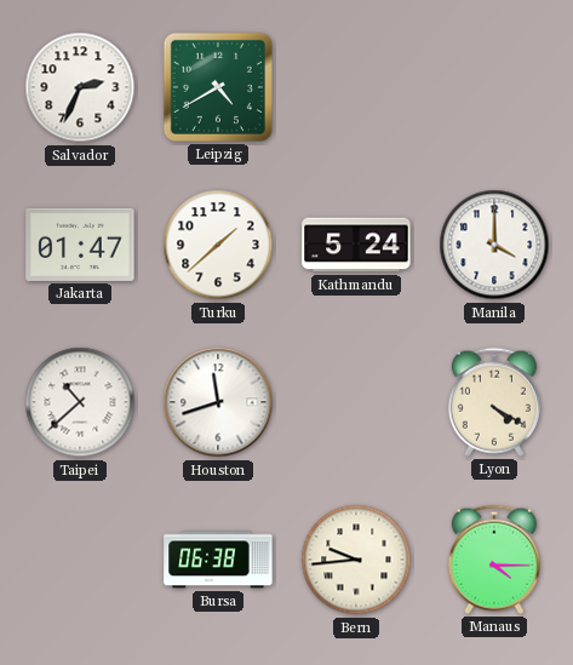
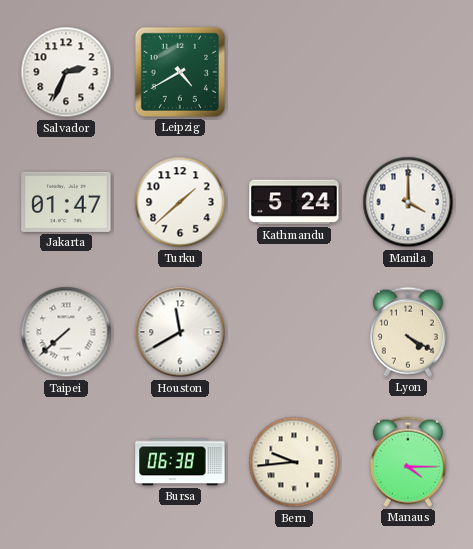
Taipei: 10:38 -> 7:38 (66, 332)
Houston: 11:42 -> 11:40 (180, 332)
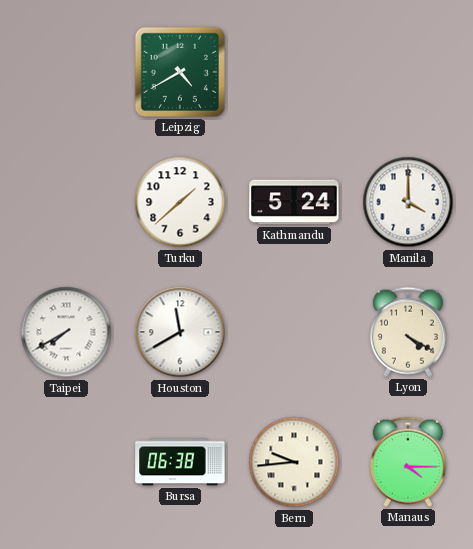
Salvador: 2:34 -> none (66, 72)
Jakarta: 01:47 -> none (66, 202)
Taipei: 7:38 -> 7:40 (66, 332)
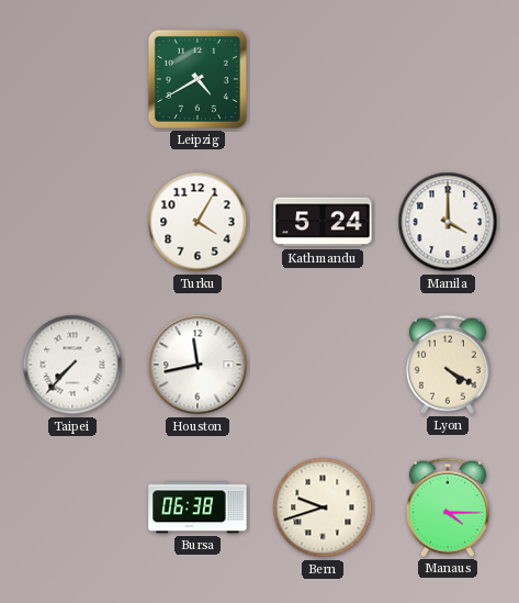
Turku: 1:38 -> 4:05 (198, 222)
Taipei: 7:40 -> 7:37 (72, 365)
Houston: 11:40 -> 11:43 (198, 365)
Bern: 9:44 -> 9:42 (323, 507)
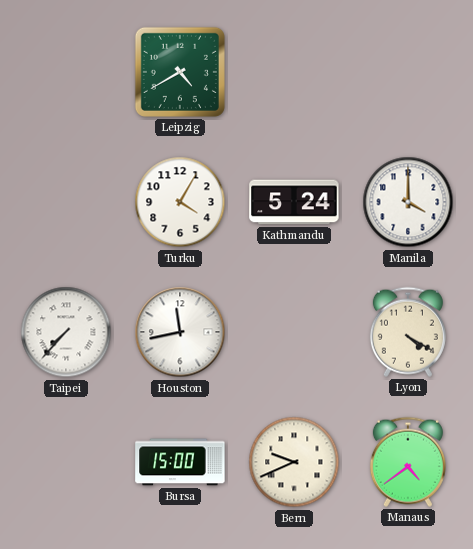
Bursa: 06:38 -> 15:00 (180, 462)
Bern: 9:42 -> 9:41 (294, 462)
Manaus: 4:15 -> 4:39 (408, 462)
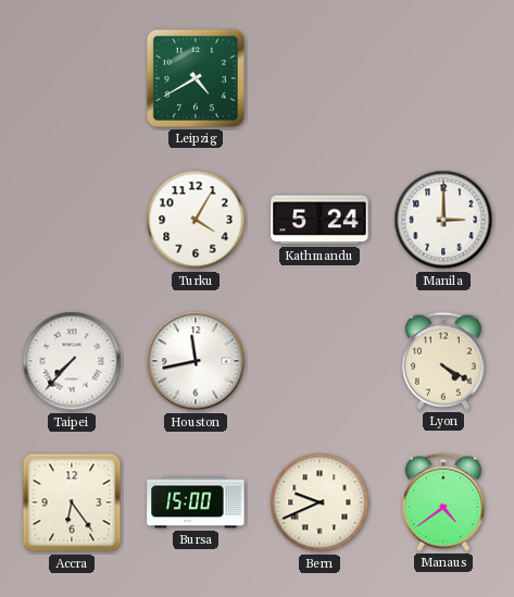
Manila: 4:00 -> 3:00 (443, 220)
Accra: none -> 6:24 (72, 502)
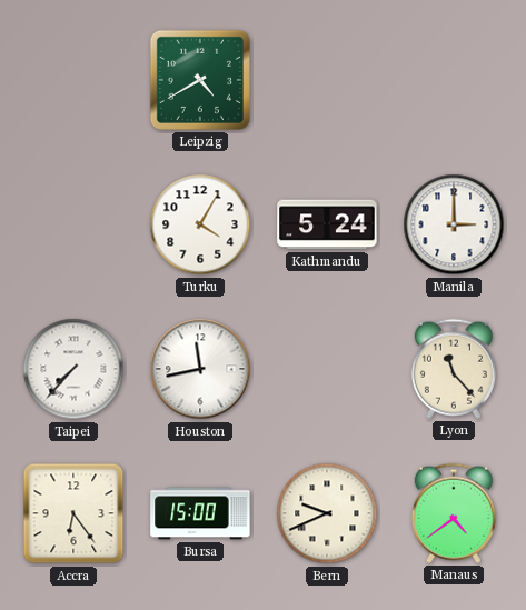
Lyon: 4:20 -> 11:23 (454, 369)
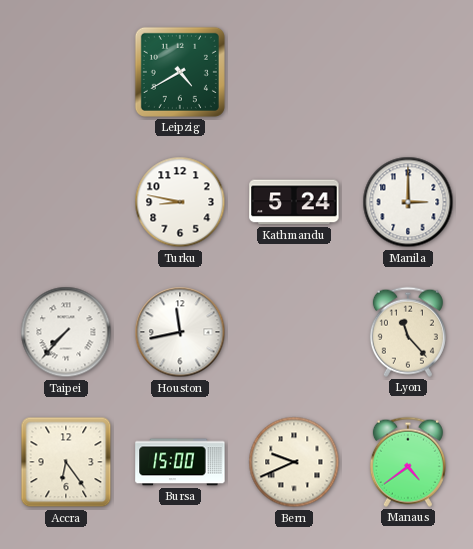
Turku: 4:05 -> 8:47 (180, 202)
